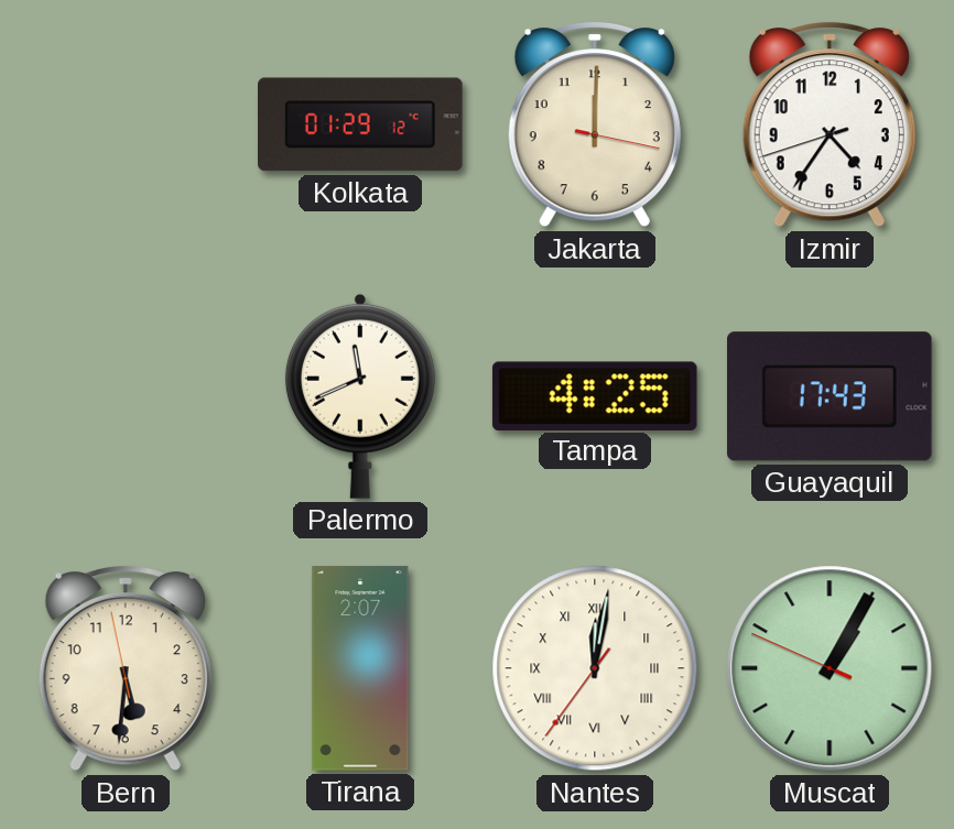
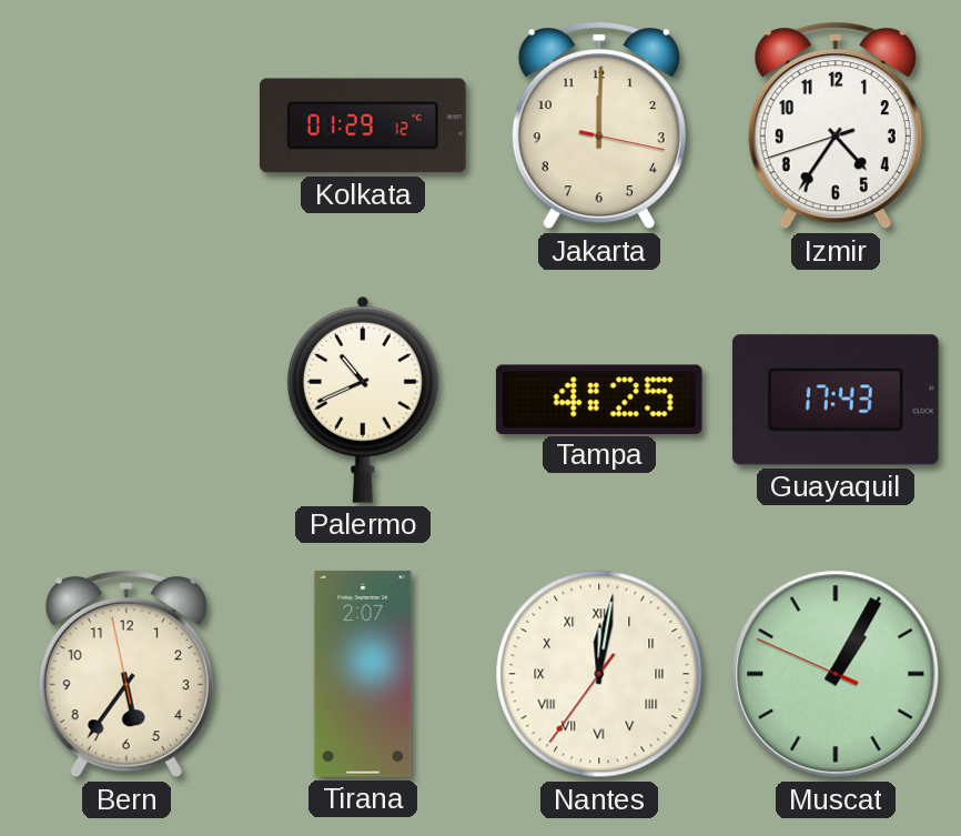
Palermo: 11:41 -> 10:41 (363, 400)
Bern: 5:30 -> 5:35 (127, 674)
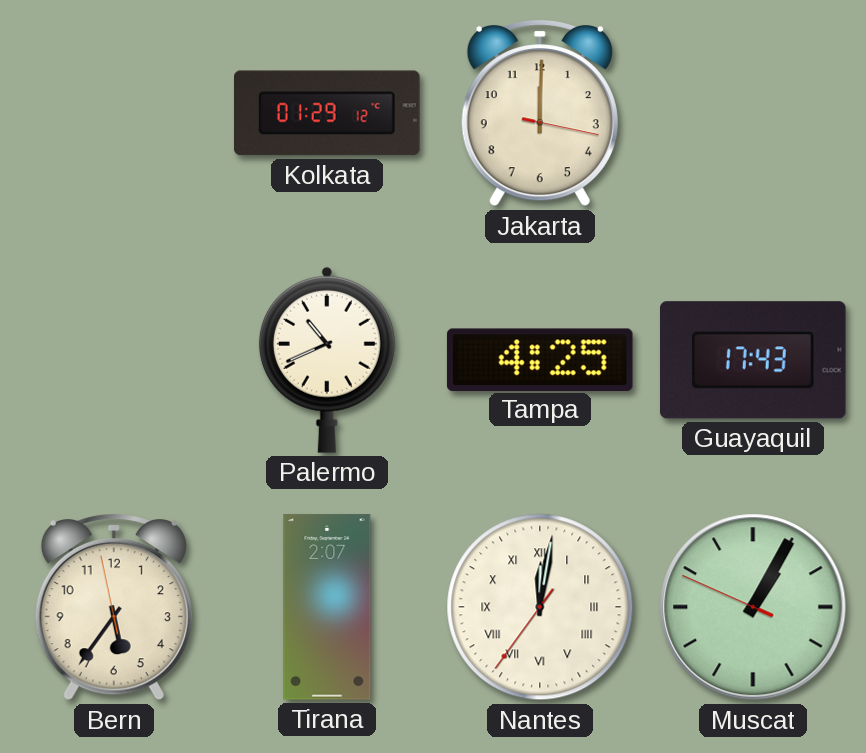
Izmir: 4:35 -> none (836, 125)
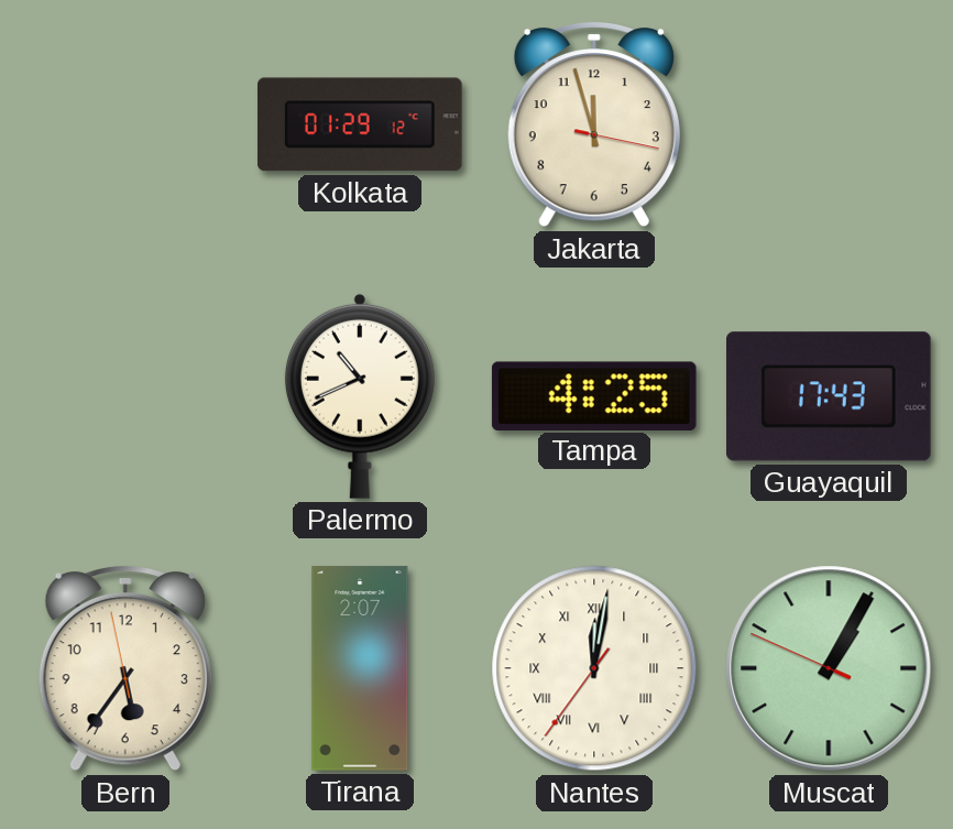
Jakarta: 12:00 -> 11:57 (594, 124)
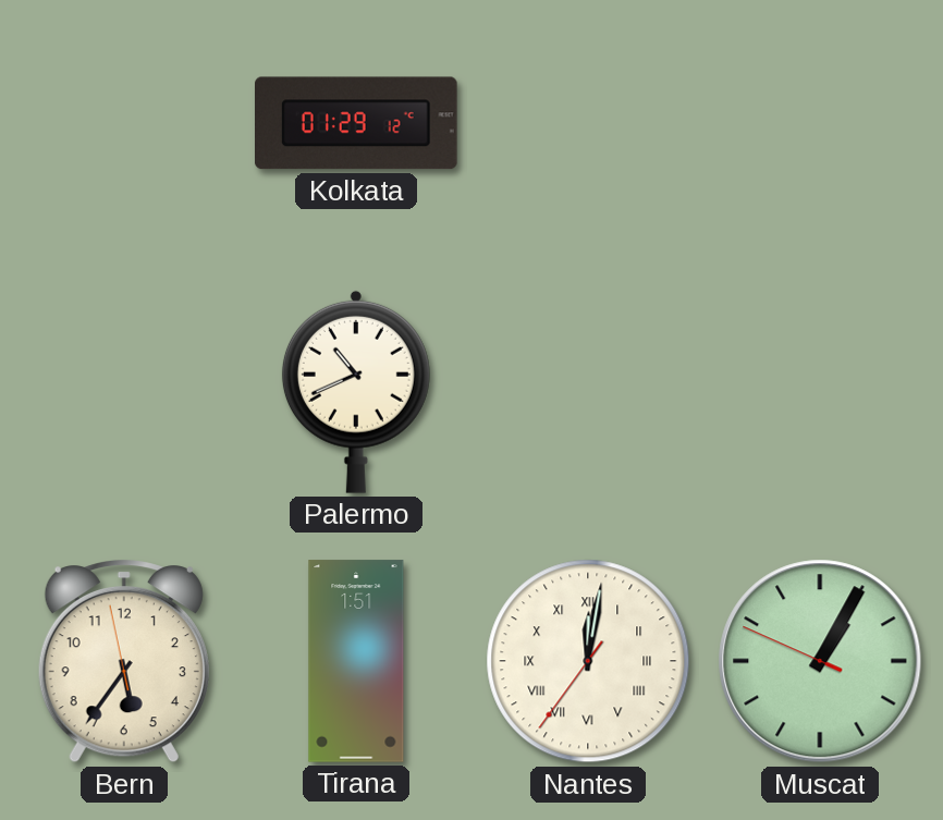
Jakarta: 11:57 -> none (594, 124)
Tampa: 4:25 -> none (594, 395)
Guayaquil: 17:43 -> none (830, 396)
Tirana: 2:07 -> 1:51 (356, 661)
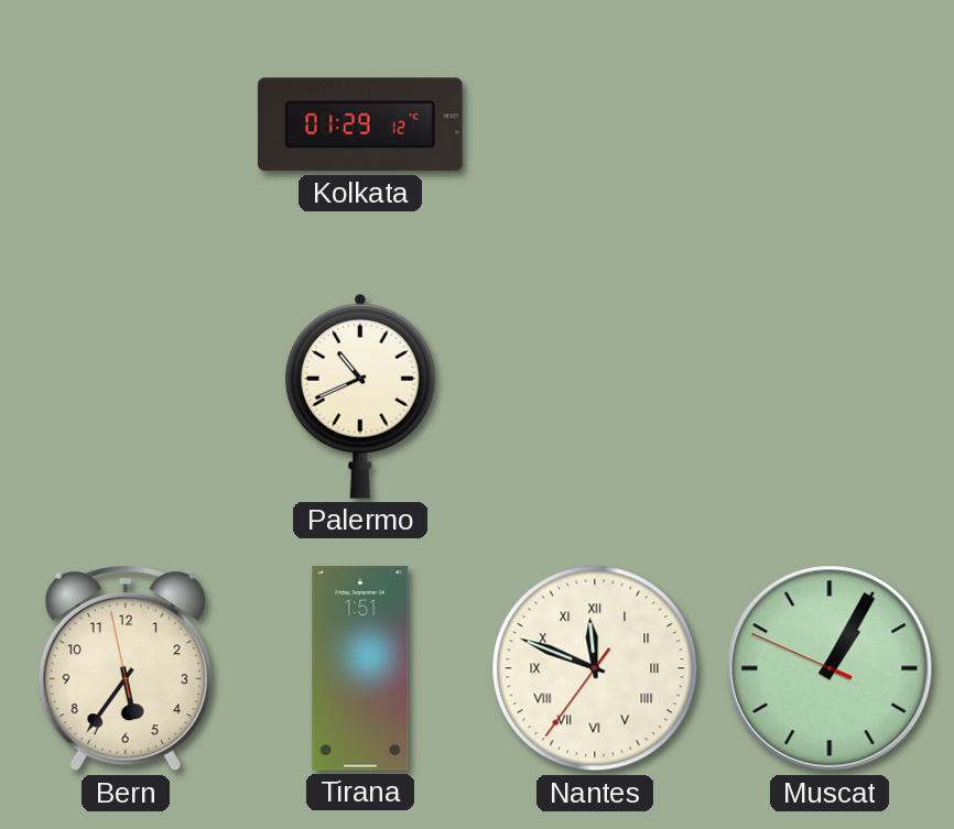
Nantes: 12:01 -> 11:48 (595, 668)
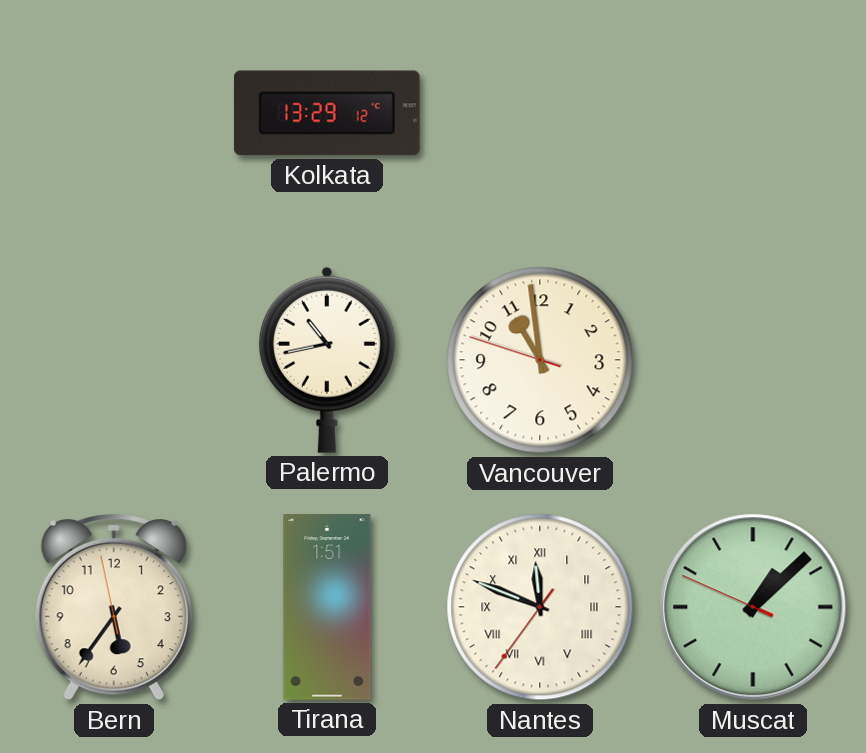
Kolkata: 01:29 -> 13:29 (328, 113)
Palermo: 10:41 -> 10:43 (327, 360)
Vancouver: none -> 10:58 (540, 360)
Muscat: 1:04 -> 1:07 (753, 607)
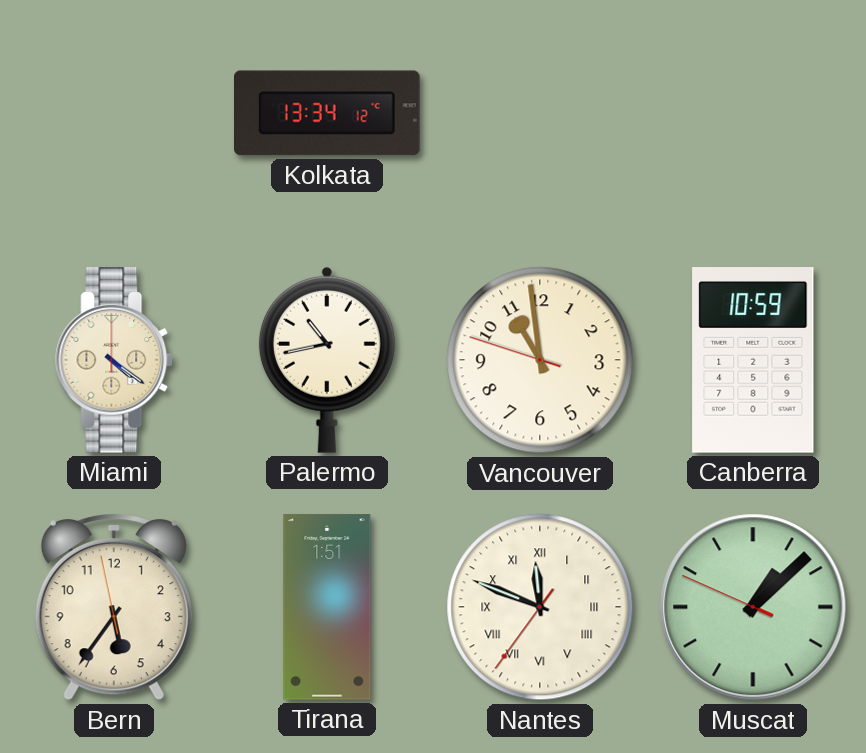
Kolkata: 13:29 -> 13:34 (328, 113)
Miami: none -> 4:21 (115, 360)
Canberra: none -> 10:59 (753, 360)
